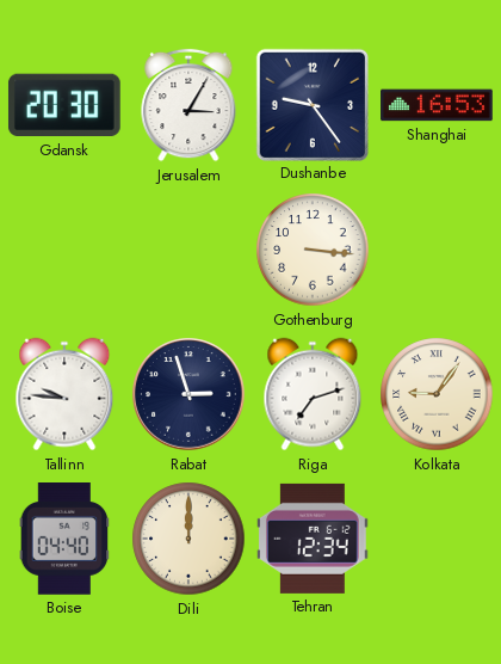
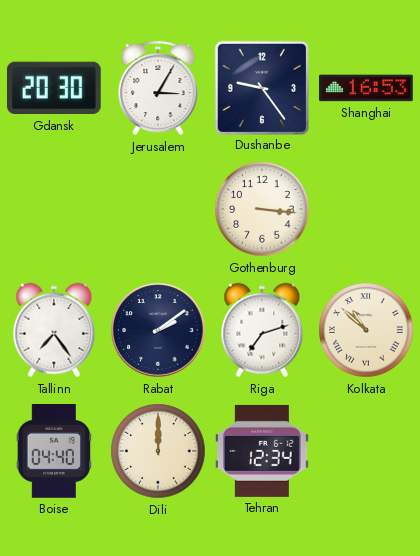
Tallinn: 9:46 -> 7:24 (54, 330)
Rabat: 2:57 -> 2:09 (158, 330)
Kolkata: 9:06 -> 10:52 (366, 330)
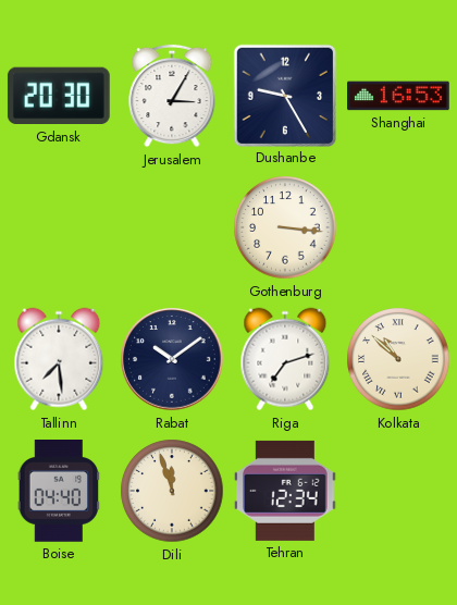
Dushanbe: 9:24 -> 9:25 (284, 95)
Tallinn: 7:24 -> 7:29 (59, 359)
Rabat: 2:09 -> 10:09 (172, 359)
Dili: 12:00 -> 11:57 (172, 491)
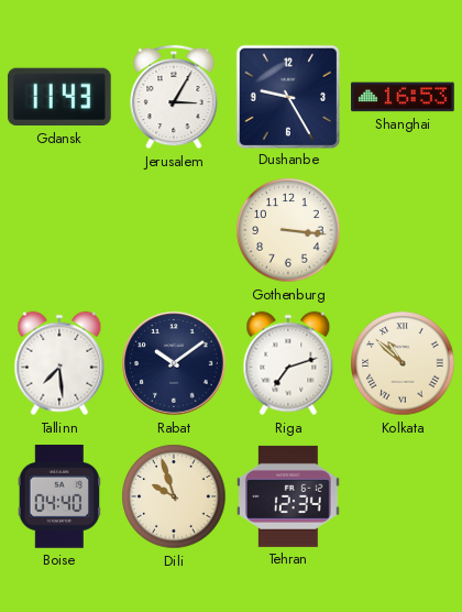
Gdansk: 20:30 -> 11:43 (59, 97)
Dili: 11:57 -> 9:57 (174, 496)
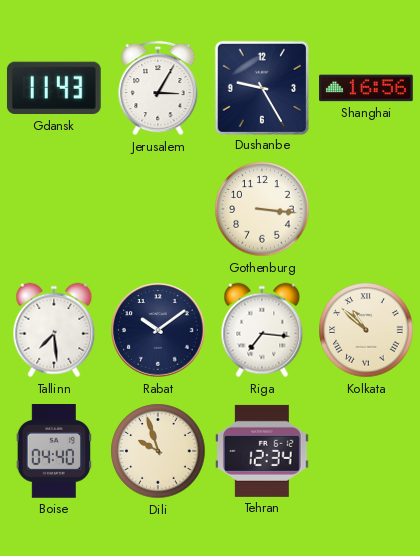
Shanghai: 16:53 -> 16:56 (366, 88)
Riga: 7:12 -> 7:16 (262, 330)
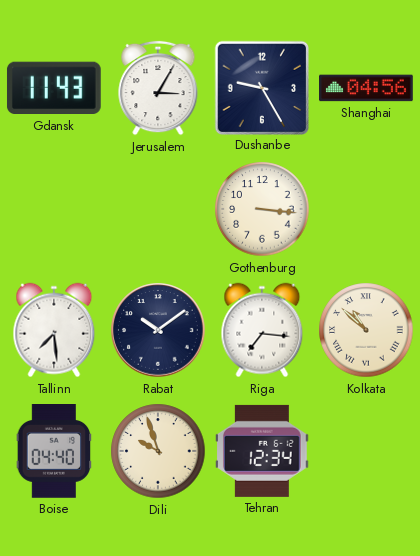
Shanghai: 16:56 -> 04:56 (366, 88)
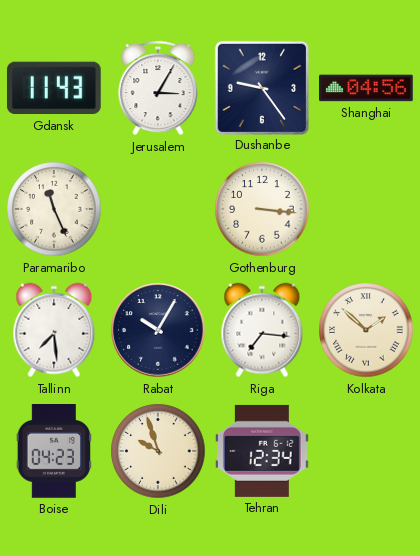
Dushanbe: 9:25 -> 9:24 (261, 87)
Paramaribo: none -> 11:26 (54, 209)
Rabat: 10:09 -> 10:05 (158, 330)
Kolkata: 10:52 -> 1:52 (366, 330)
Boise: 04:40 -> 04:23 (54, 452)
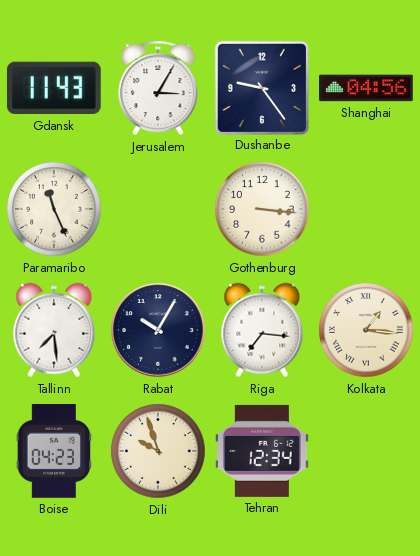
Kolkata: 1:52 -> 1:16 (366, 330)
